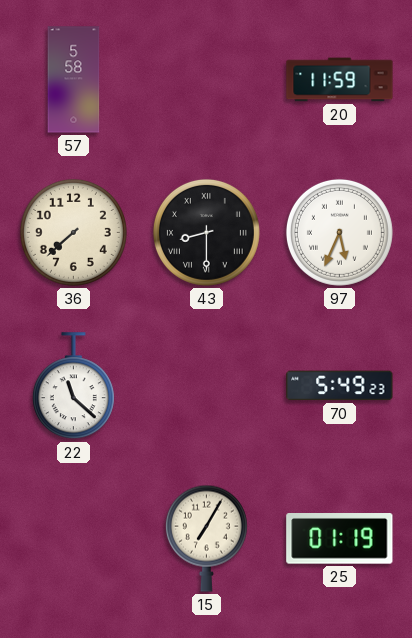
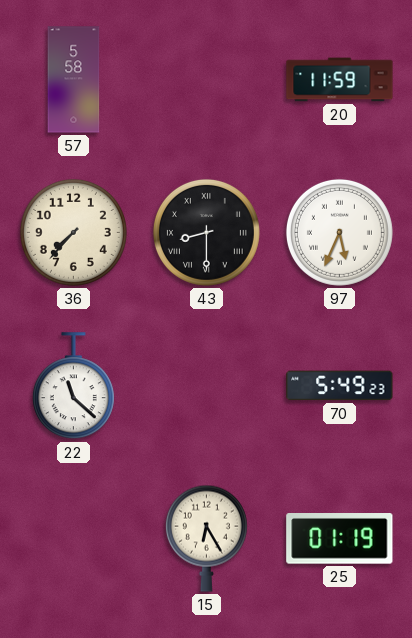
36: 7:38 -> 7:37 (73, 232)
15: 7:05 -> 6:25 (206, 538)
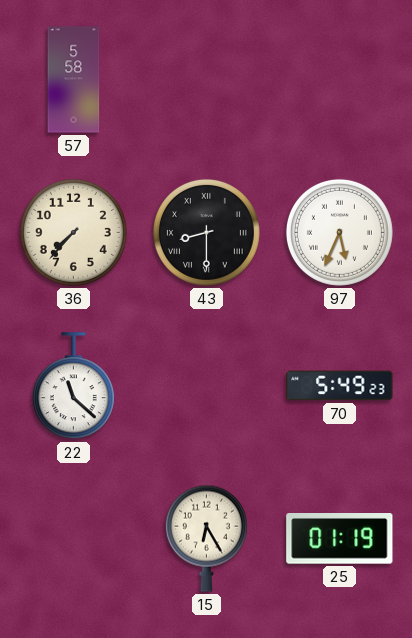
20: 11:59 -> none (340, 80)
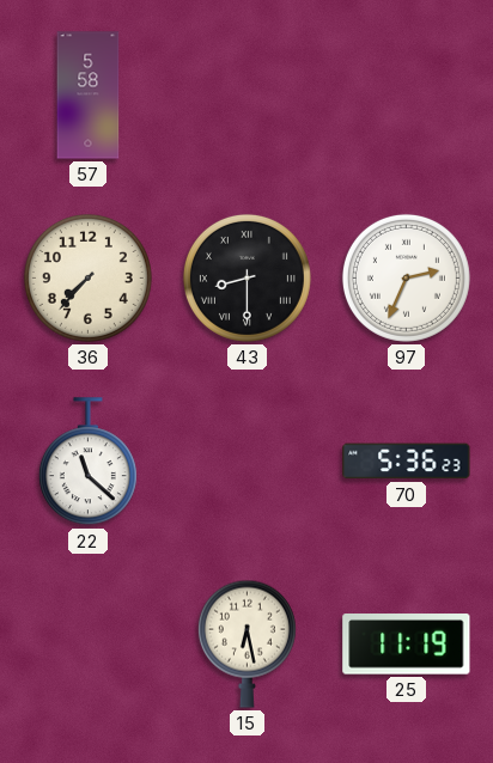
97: 5:34 -> 2:34 (406, 277)
70: 5:49 -> 5:36 (407, 462)
15: 6:25 -> 6:28 (246, 643)
25: 01:19 -> 11:19 (407, 645)
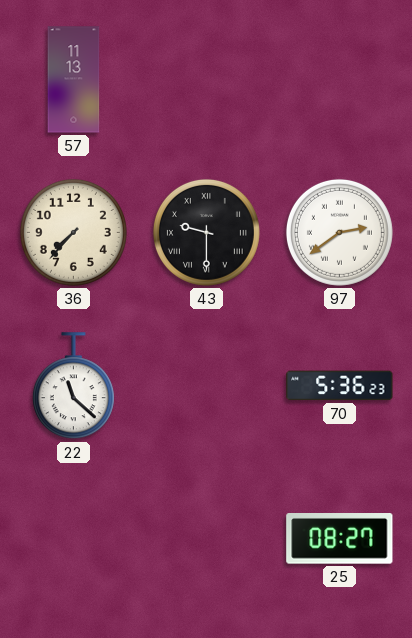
57: 5:58 -> 11:13 (74, 80)
43: 8:30 -> 9:30 (206, 232)
97: 2:34 -> 2:39 (339, 232)
15: 6:28 -> none (246, 643)
25: 11:19 -> 08:27 (340, 539)
